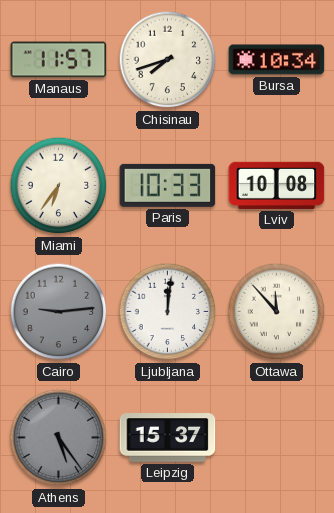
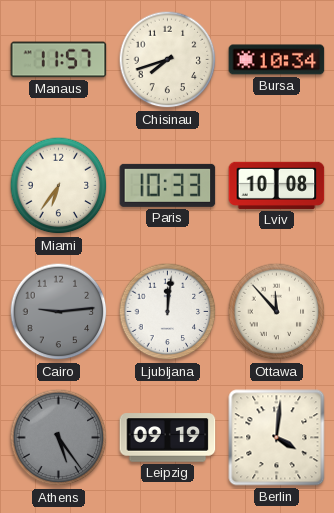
Leipzig: 15:37 -> 09:19 (168, 438)
Berlin: none -> 4:01 (277, 438)
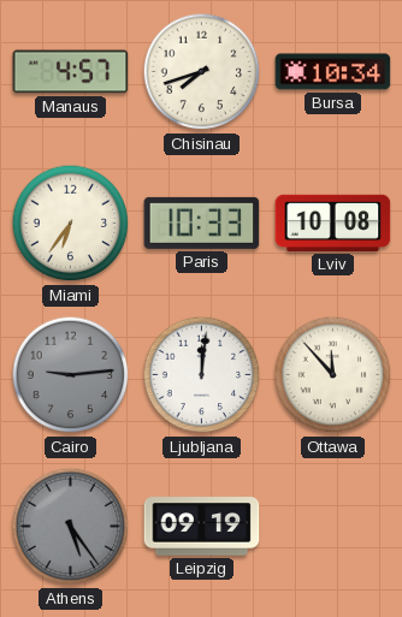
Manaus: 11:57 -> 4:57 (71, 72)
Berlin: 4:01 -> none (277, 438)
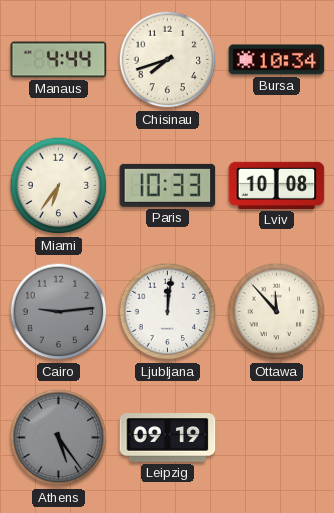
Manaus: 4:57 -> 4:44 (59, 60)
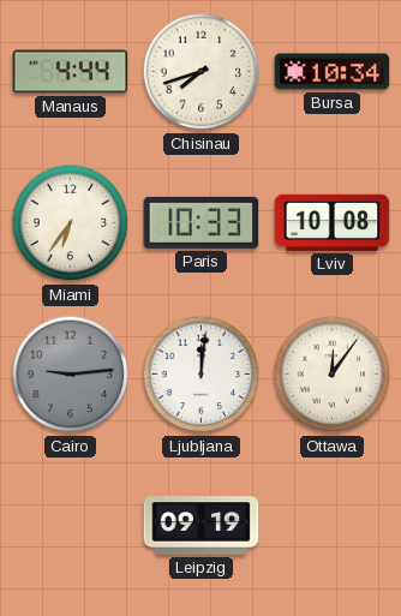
Ottawa: 11:53 -> 12:06 (333, 375)
Athens: 5:24 -> none (59, 438)
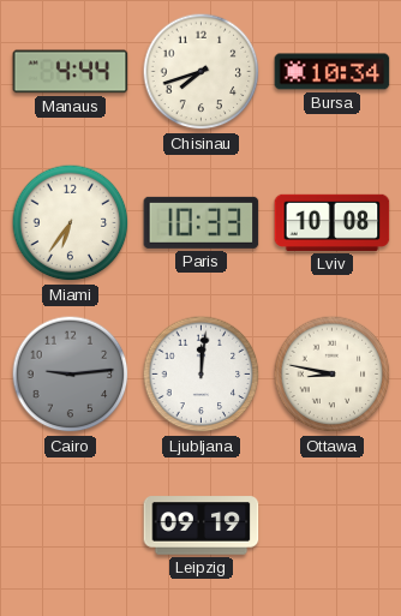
Ottawa: 12:06 -> 8:47 (333, 375)
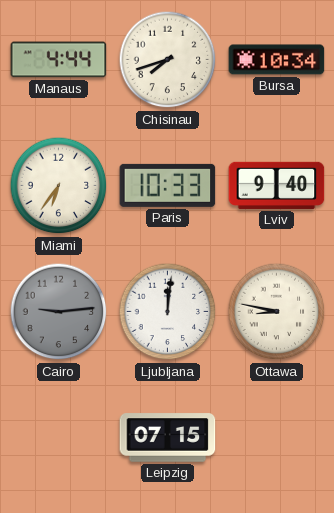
Lviv: 10:08 -> 9:40 (277, 185)
Leipzig: 09:19 -> 07:15 (168, 438)
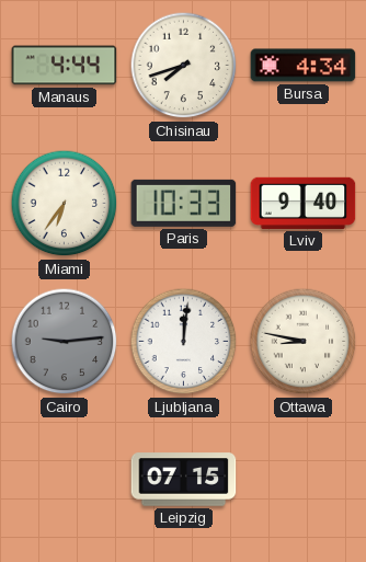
Bursa: 10:34 -> 4:34 (304, 66)
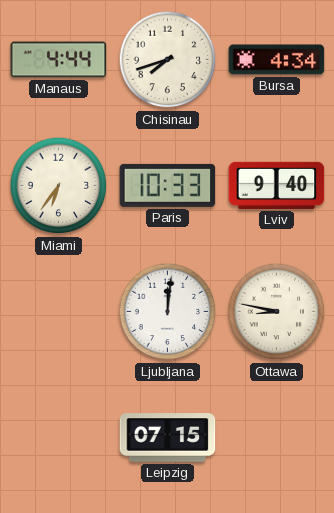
Cairo: 9:14 -> none (65, 342)
